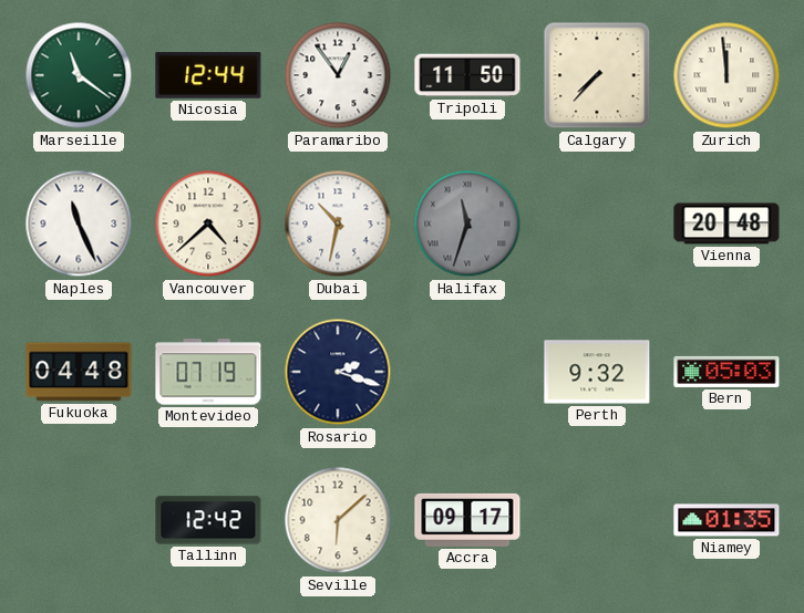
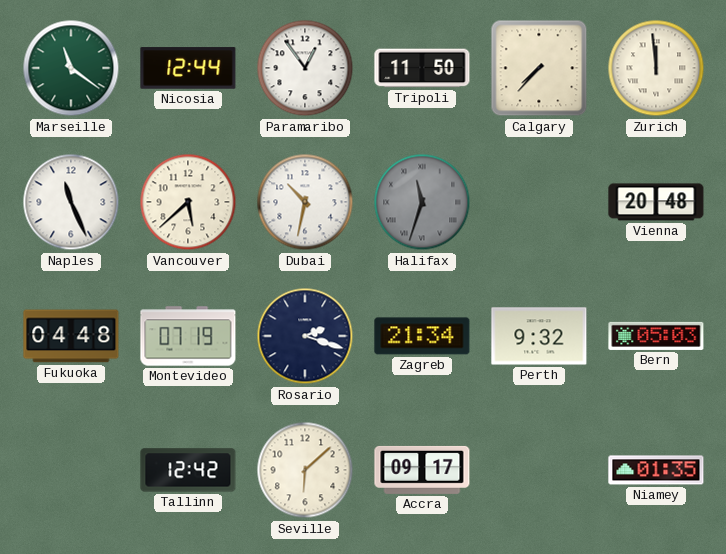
Vancouver: 4:38 -> 5:38 (188, 202)
Zagreb: none -> 21:34 (422, 336)
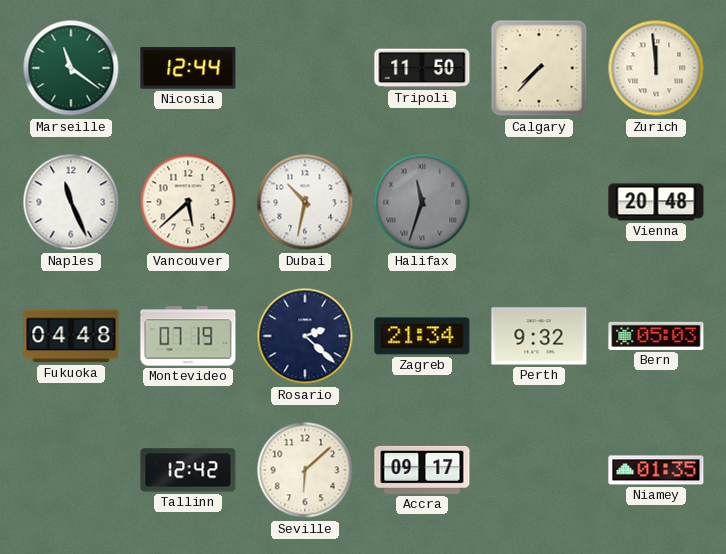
Paramaribo: 12:54 -> none (305, 68)
Rosario: 2:18 -> 2:22 (305, 336)
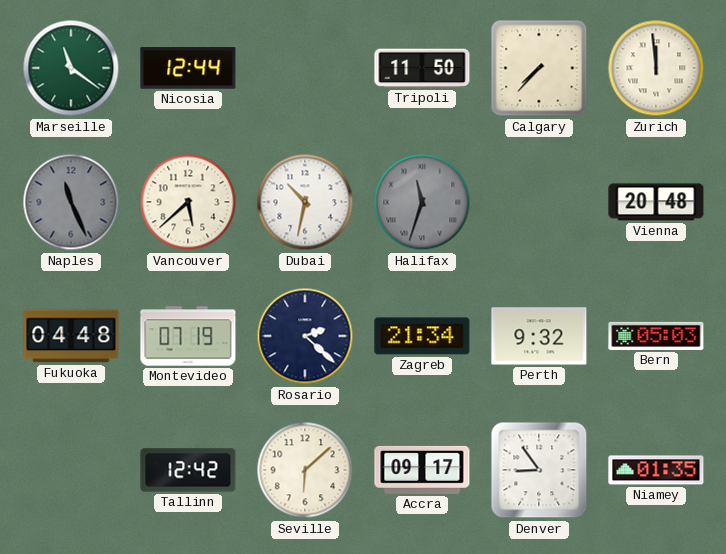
Naples dial: white -> grey (71, 202)
Denver: none -> 8:54 (539, 470)
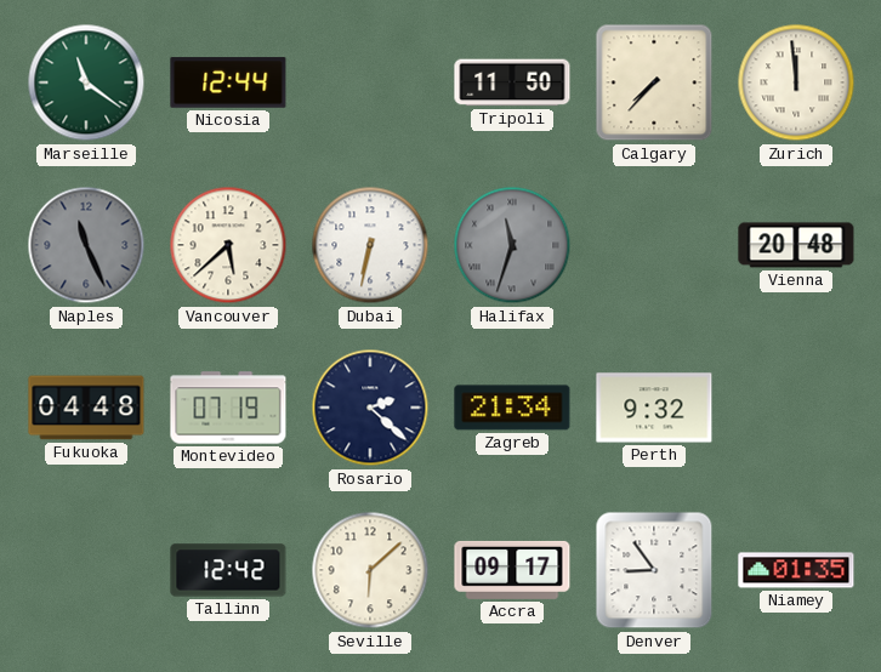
Dubai: 10:32 -> 6:32 (370, 245)
Bern: 05:03 -> none (656, 336)
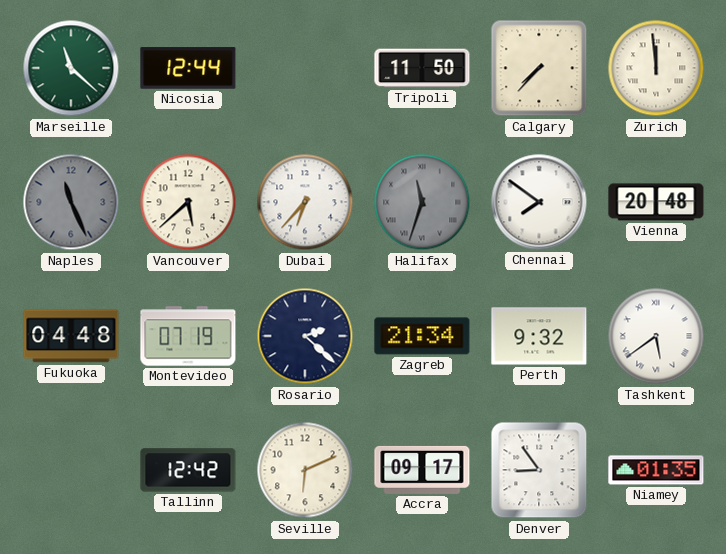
Marseille: 11:21 -> 11:22 (71, 68)
Dubai: 6:32 -> 6:37 (305, 202)
Chennai: none -> 7:51 (539, 202)
Tashkent: none -> 5:39 (656, 336)
Seville: 6:08 -> 6:11 (305, 470)
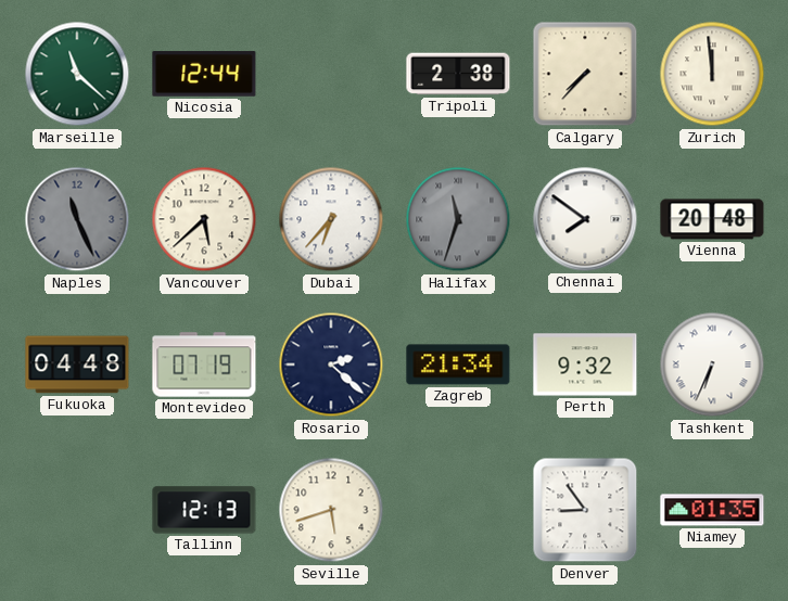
Tripoli: 11:50 -> 2:38 (458, 74)
Tashkent: 5:39 -> 6:34 (712, 365)
Tallinn: 12:42 -> 12:13 (204, 510)
Seville: 6:11 -> 5:42 (331, 510)
Accra: 09:17 -> none (422, 470)
